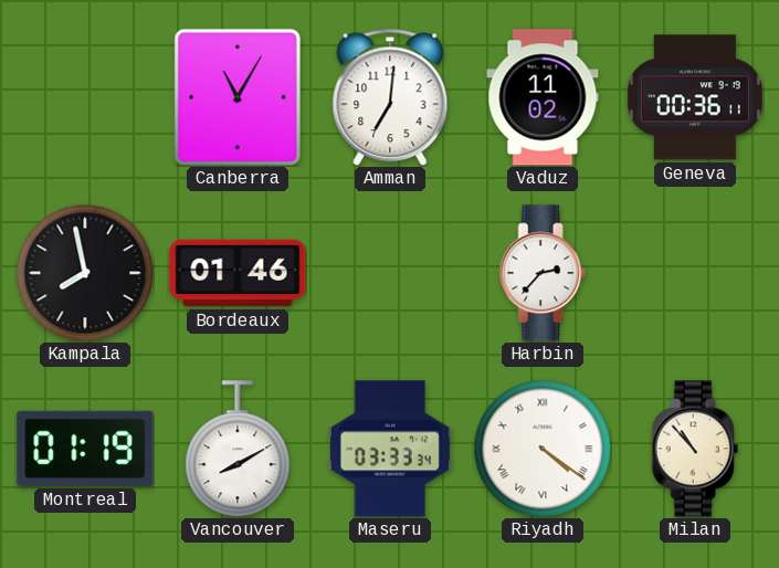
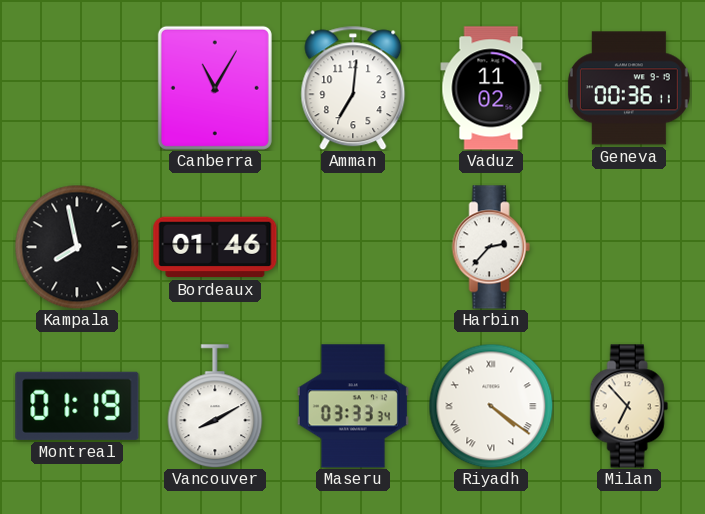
Milan: 10:53 -> 6:53 (629, 406)
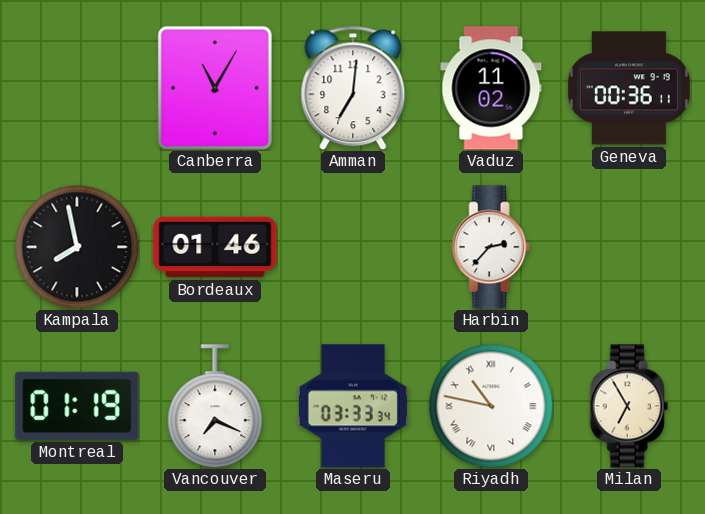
Vancouver: 8:10 -> 7:19 (215, 406)
Riyadh: 4:21 -> 10:47 (491, 406)
Milan: 6:53 -> 6:55 (629, 406)
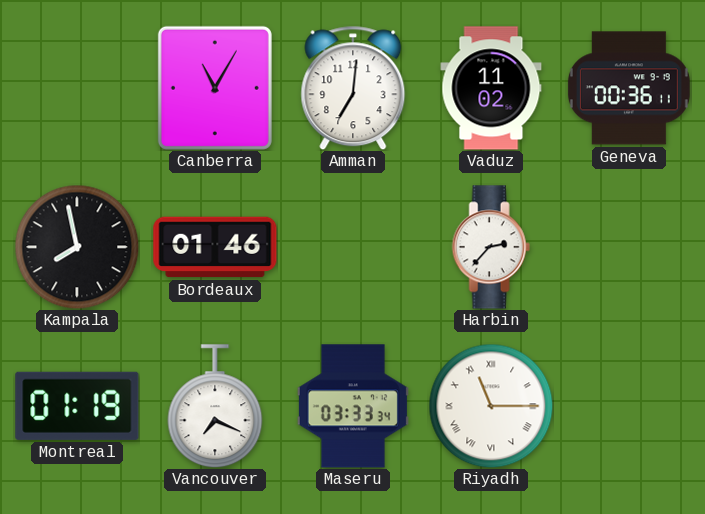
Riyadh: 10:47 -> 11:15 (491, 406)
Milan: 6:55 -> none (629, 406)
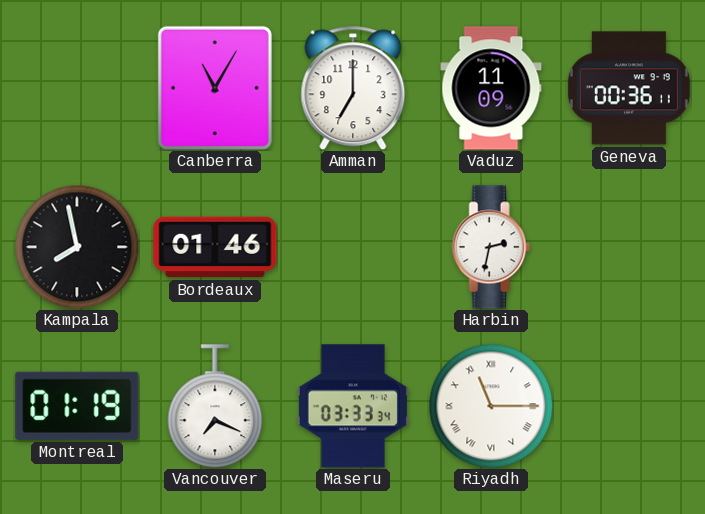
Amman: 7:01 -> 7:00 (353, 88)
Vaduz: 11:02 -> 11:09 (491, 88)
Harbin: 2:37 -> 2:32 (491, 247)
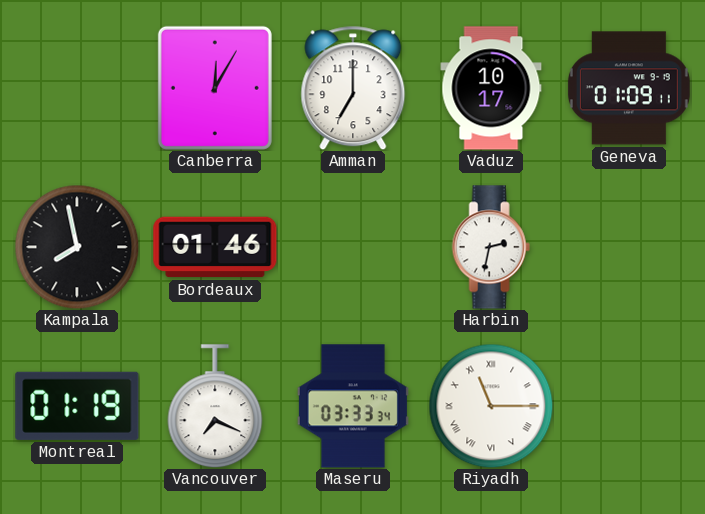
Canberra: 11:05 -> 12:05 (215, 88)
Vaduz: 11:09 -> 10:17 (491, 88)
Geneva: 00:36 -> 01:09 (629, 88)
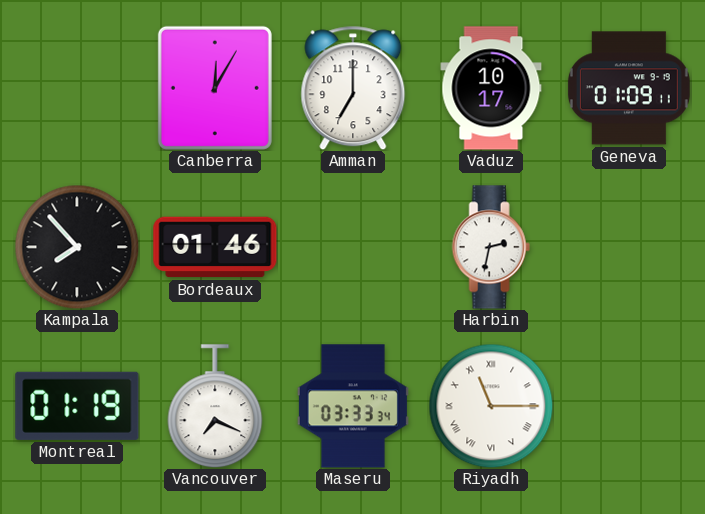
Kampala: 7:58 -> 7:53 (77, 247)
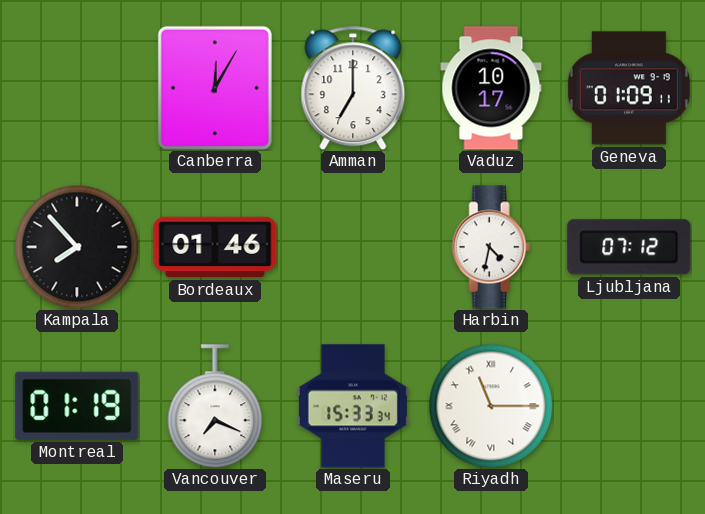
Harbin: 2:32 -> 4:32 (491, 247)
Ljubljana: none -> 07:12 (629, 247)
Maseru: 03:33 -> 15:33 (353, 406)
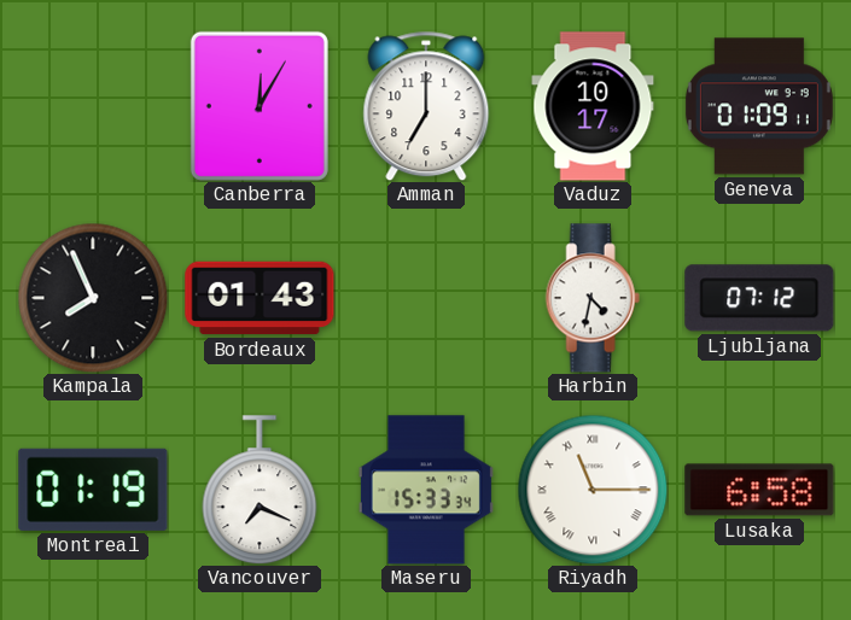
Kampala: 7:53 -> 7:56 (93, 298)
Bordeaux: 01:46 -> 01:43 (260, 298)
Lusaka: none -> 6:58 (759, 490)
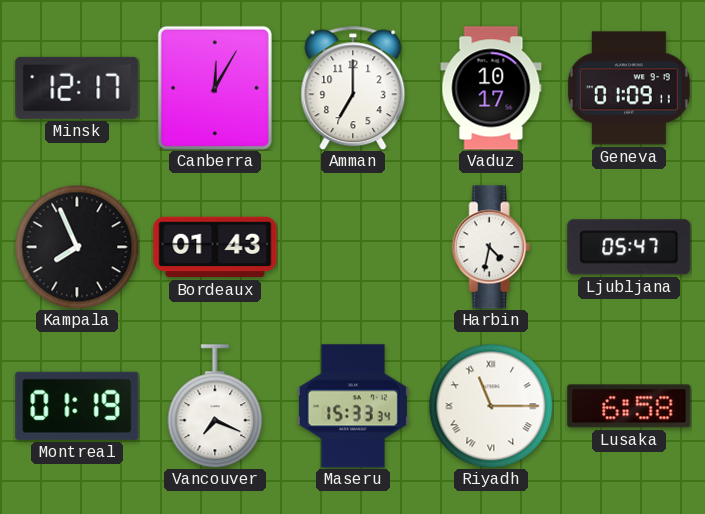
Minsk: none -> 12:17 (77, 88)
Ljubljana: 07:12 -> 05:47 (629, 247)
